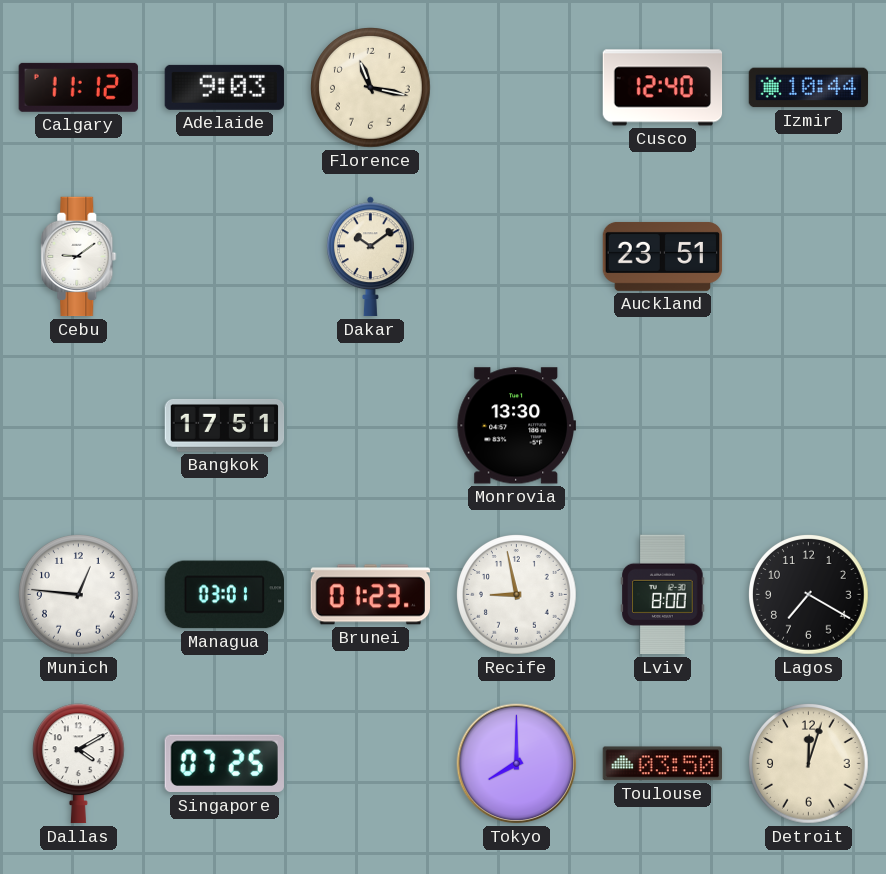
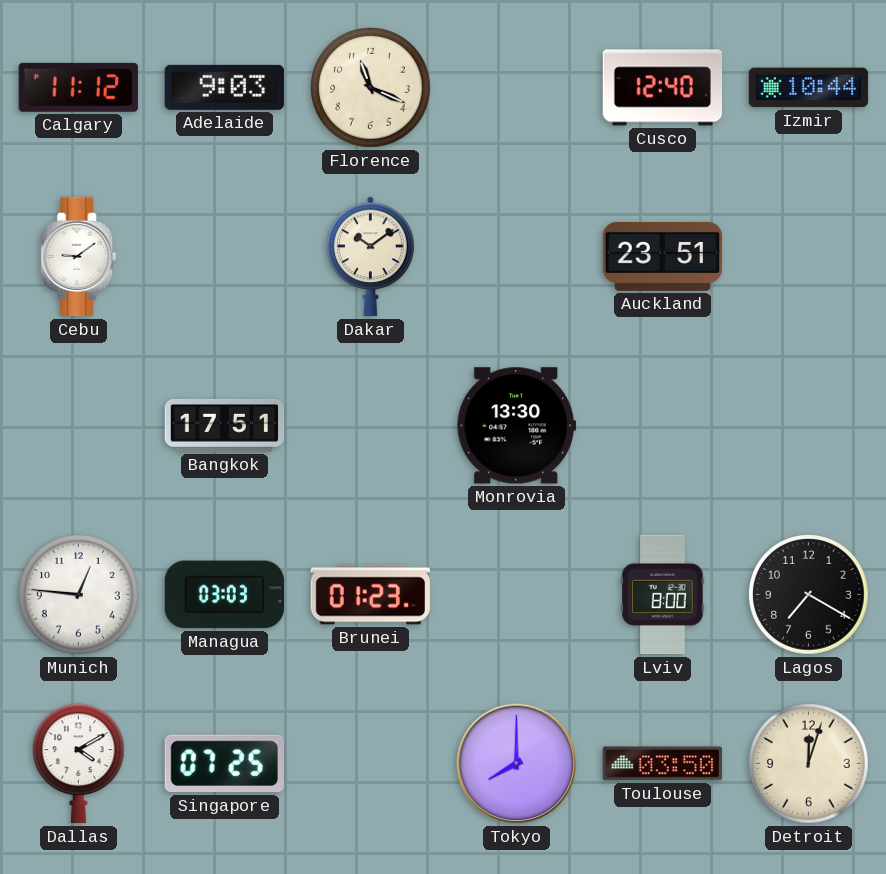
Florence: 11:17 -> 11:19 (371, 88)
Managua: 03:01 -> 03:03 (224, 595)
Recife: 8:58 -> none (517, 595)
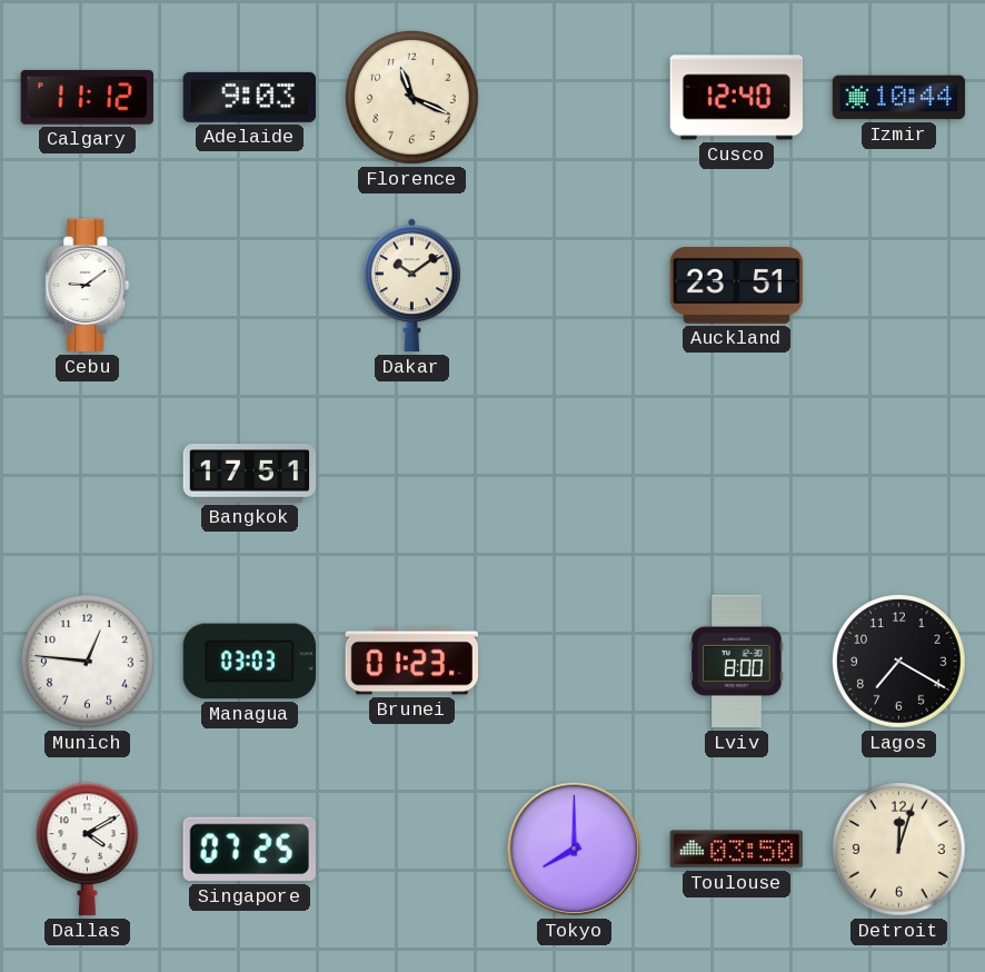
Monrovia: 13:30 -> none (516, 426)
